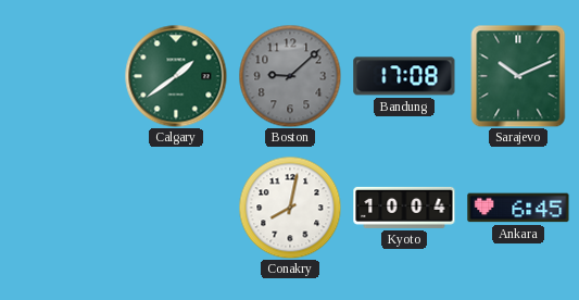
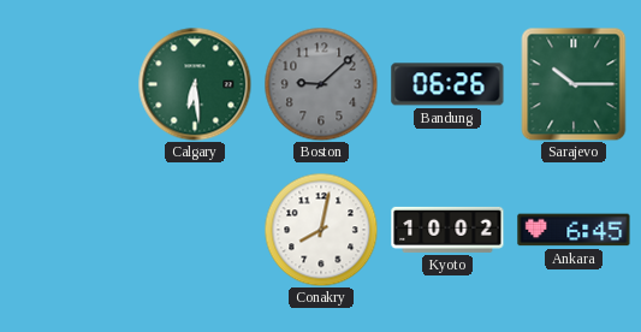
Calgary: 1:39 -> 6:29 (195, 84)
Bandung: 17:08 -> 06:26 (447, 84)
Sarajevo: 10:11 -> 10:15 (574, 84)
Kyoto: 10:04 -> 10:02 (447, 230)
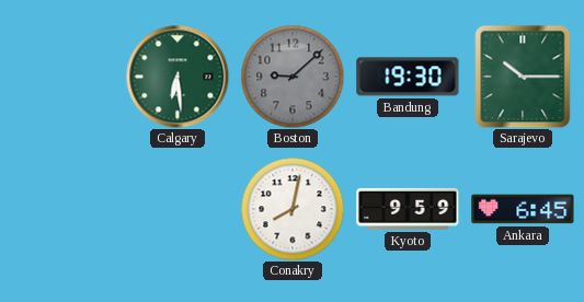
Bandung: 06:26 -> 19:30 (408, 77)
Kyoto: 10:02 -> 9:59 (408, 209)
